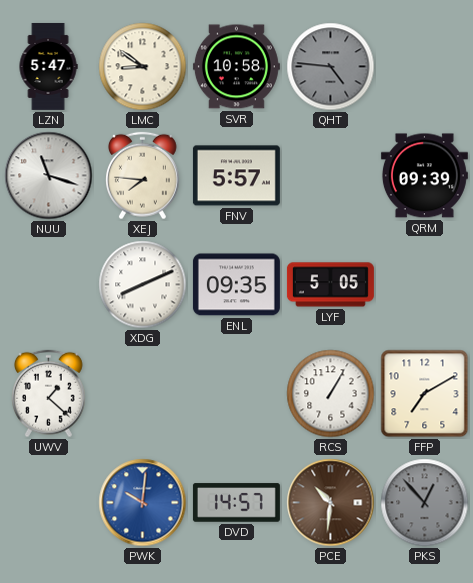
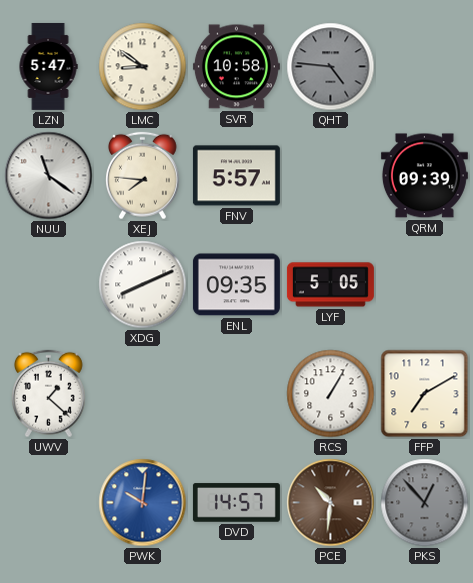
NUU: 11:18 -> 11:21 (49, 176)
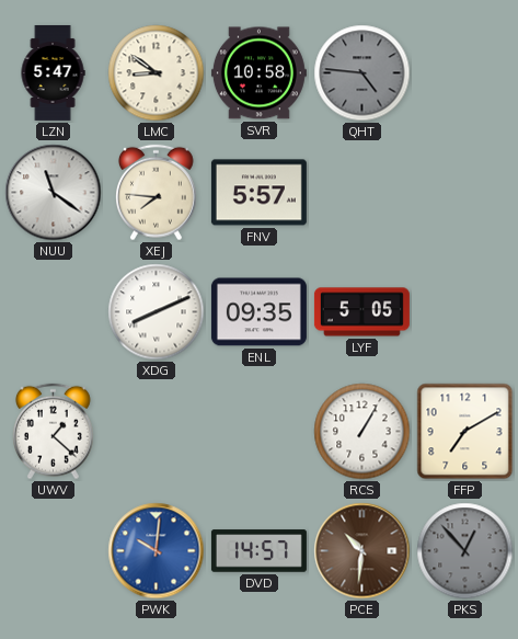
QRM: 09:39 -> none (424, 176)
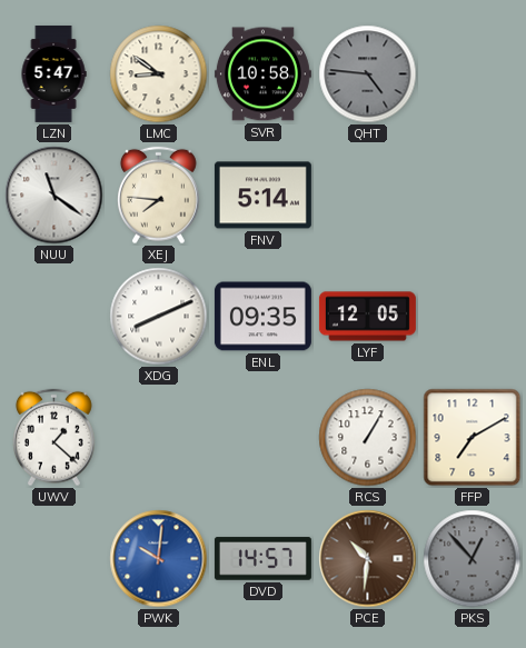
FNV: 5:57 -> 5:14 (262, 196)
LYF: 5:05 -> 12:05 (367, 317)
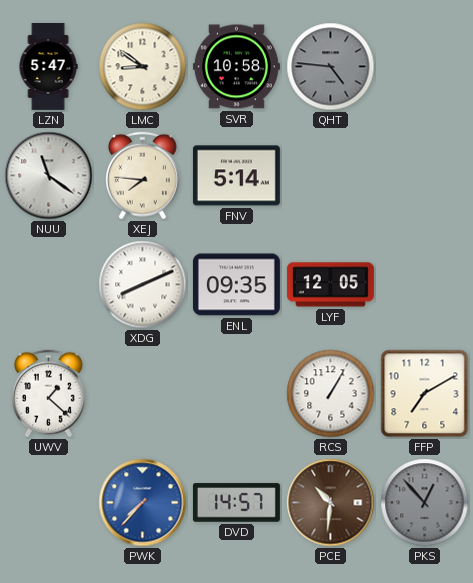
PWK: 10:01 -> 7:37 (143, 503)
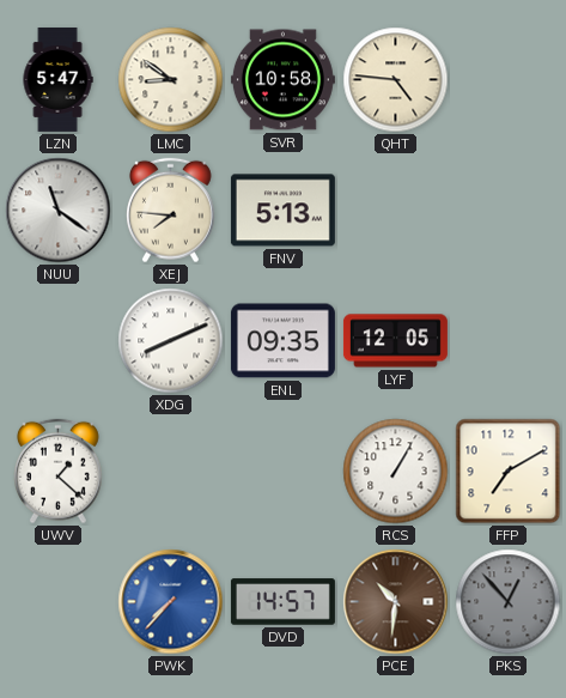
QHT dial: grey -> cream (396, 80)
FNV: 5:14 -> 5:13 (282, 211)
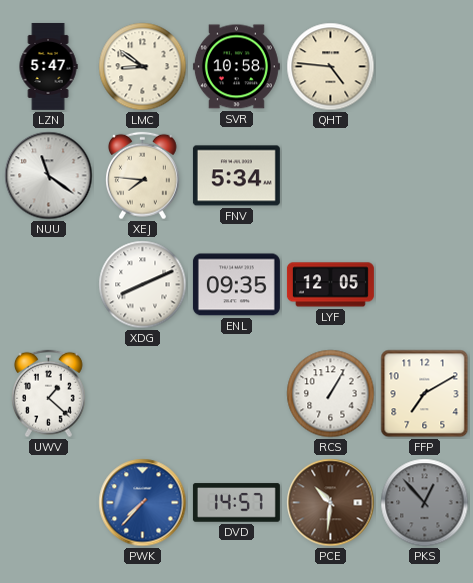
FNV: 5:13 -> 5:34 (236, 176)
